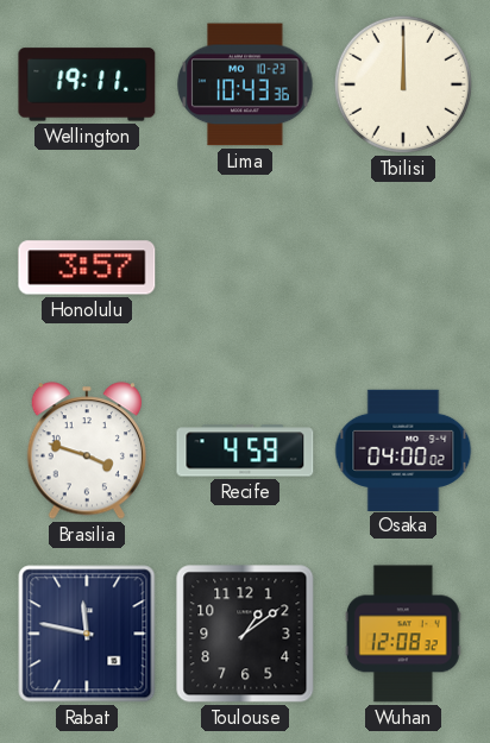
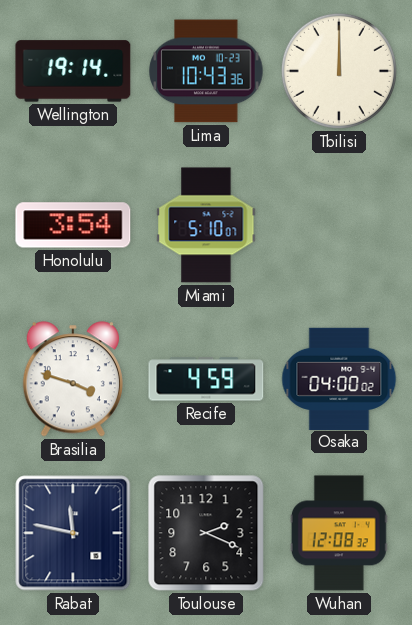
Wellington: 19:11 -> 19:14 (73, 71)
Honolulu: 3:57 -> 3:54 (73, 225)
Miami: none -> 5:10 (206, 225)
Toulouse: 1:09 -> 2:19 (206, 533)
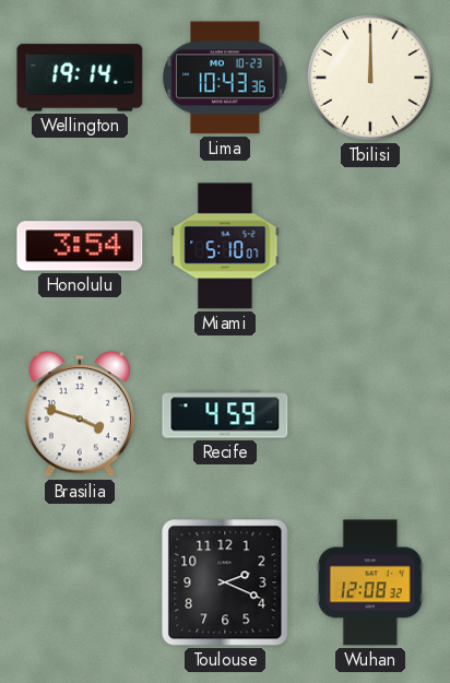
Osaka: 04:00 -> none (339, 378)
Rabat: 11:47 -> none (73, 533)
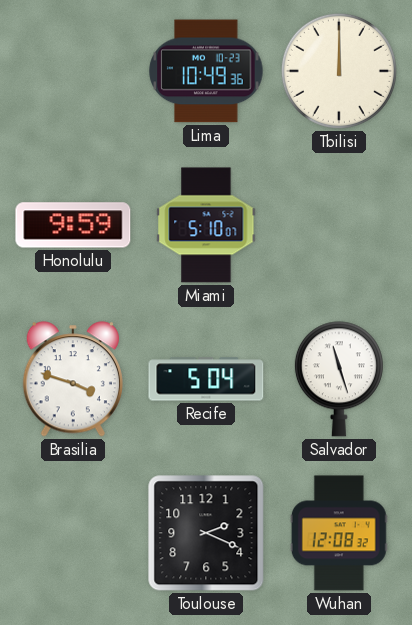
Wellington: 19:14 -> none (80, 78)
Lima: 10:43 -> 10:49 (206, 71)
Honolulu: 3:54 -> 9:59 (73, 225)
Recife: 4:59 -> 5:04 (206, 379)
Salvador: none -> 11:27 (339, 379)
